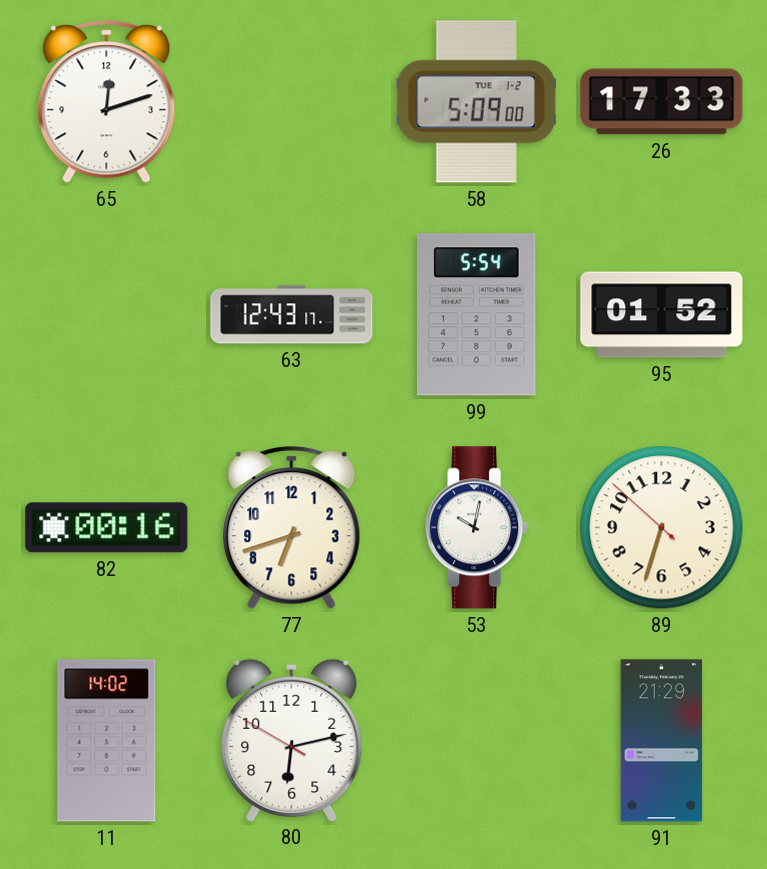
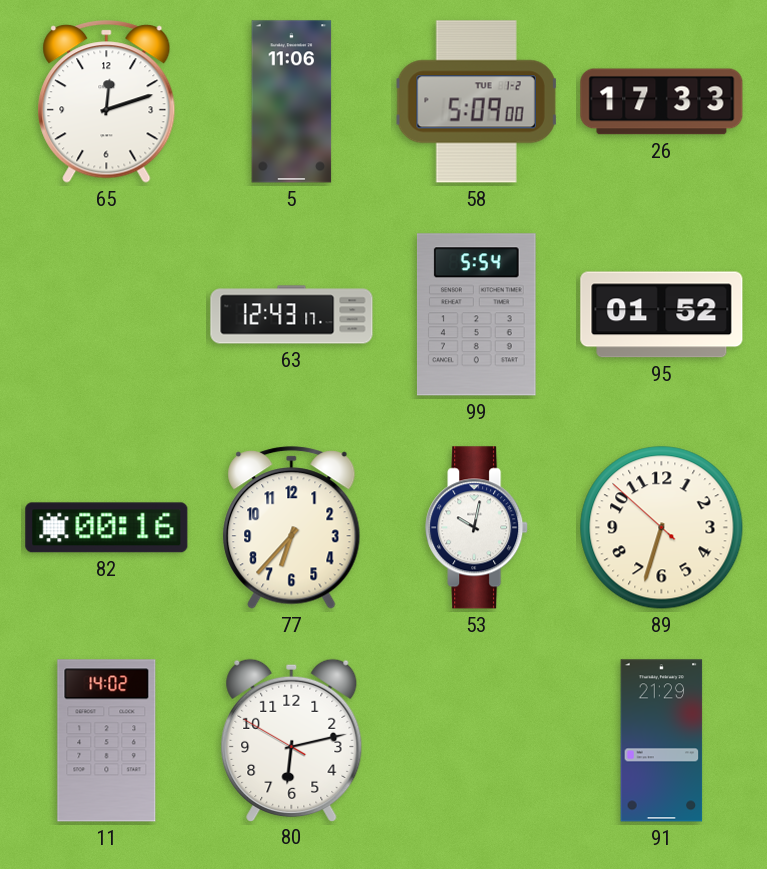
5: none -> 11:06 (292, 102)
77: 6:42 -> 6:37 (292, 528)
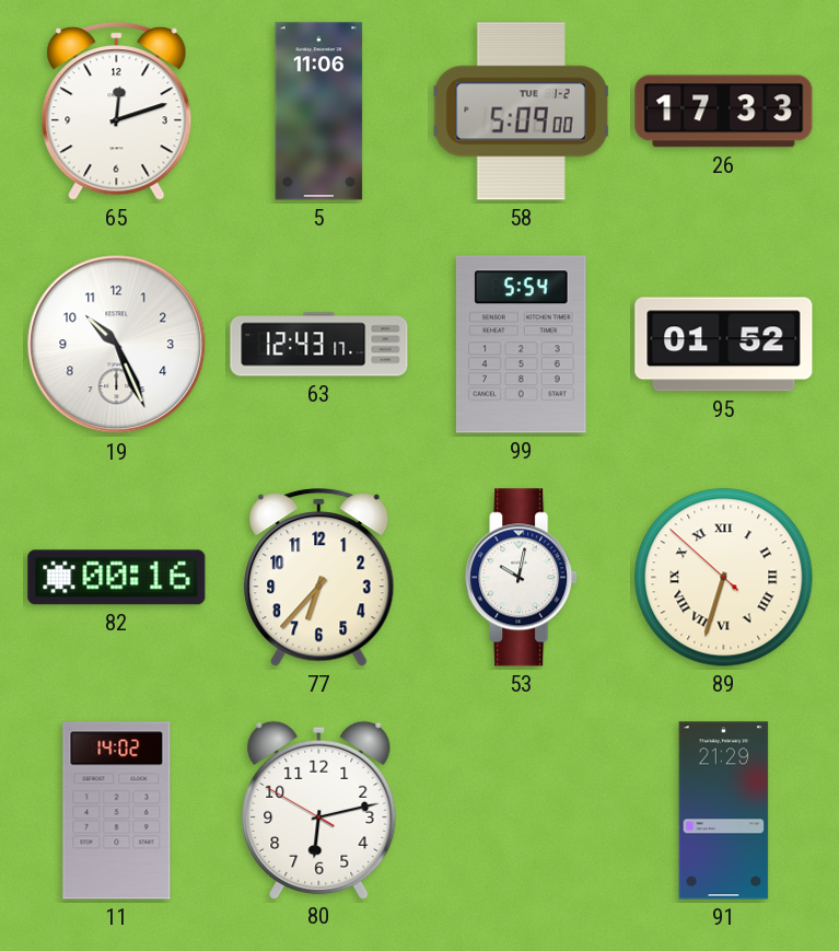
19: none -> 10:26 (117, 345)
89 numerals: Arabic -> Roman (724, 578)
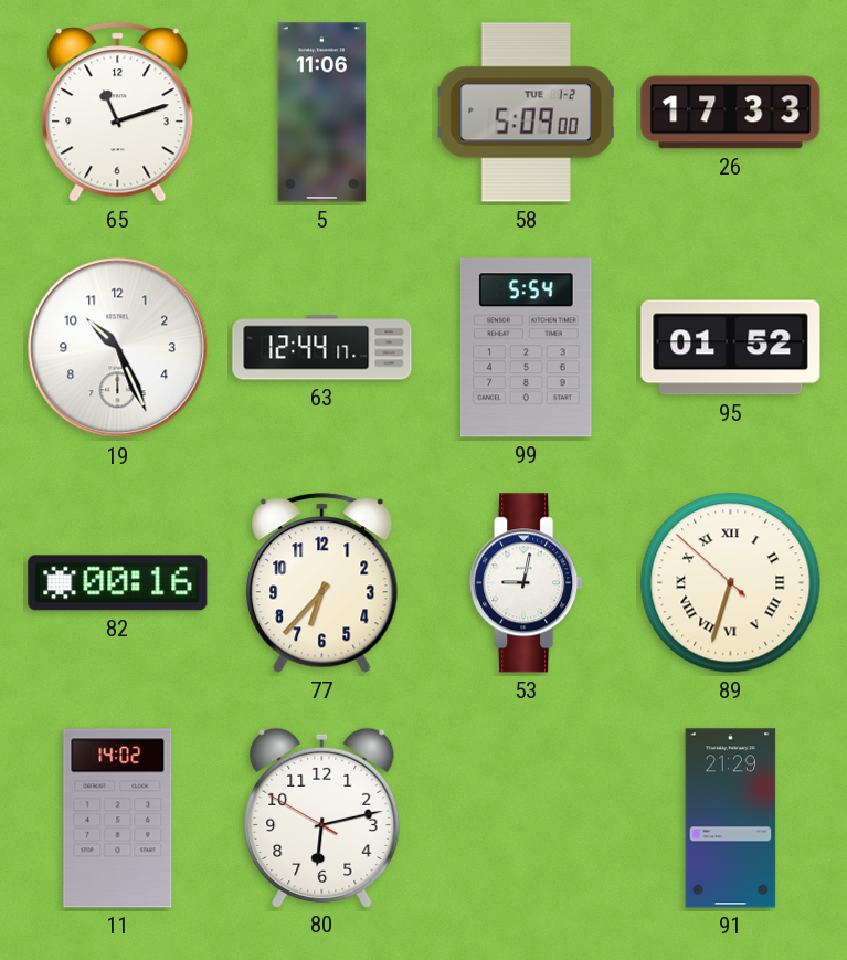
65: 12:12 -> 11:12 (118, 113)
63: 12:43 -> 12:44 (322, 348)
53: 10:02 -> 9:02 (527, 583)
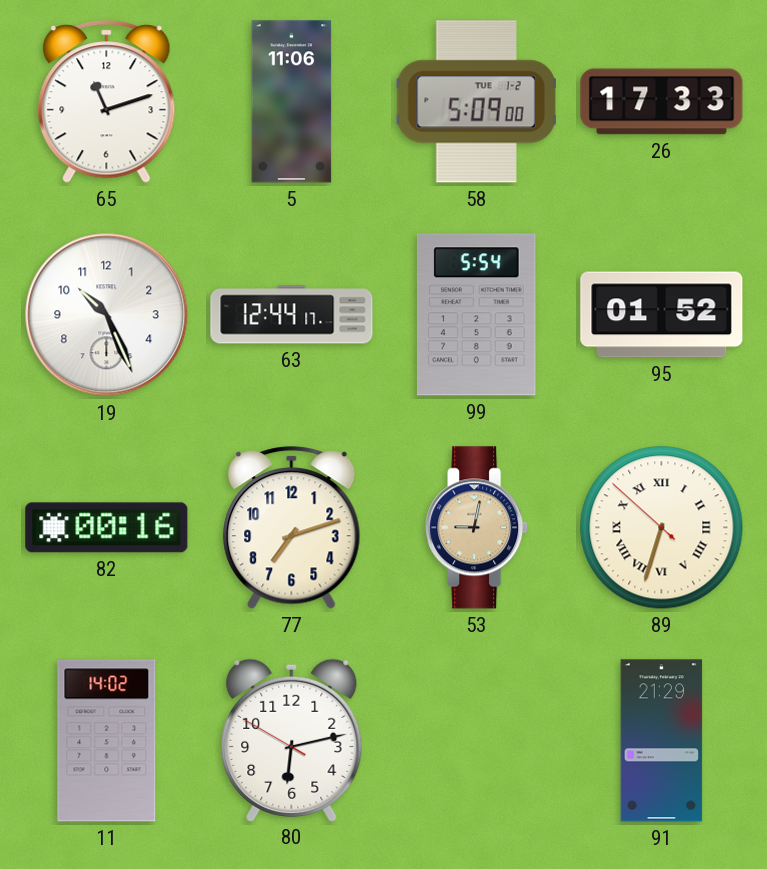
77: 6:37 -> 7:12 (292, 528)
53 dial: white -> champagne (477, 528)
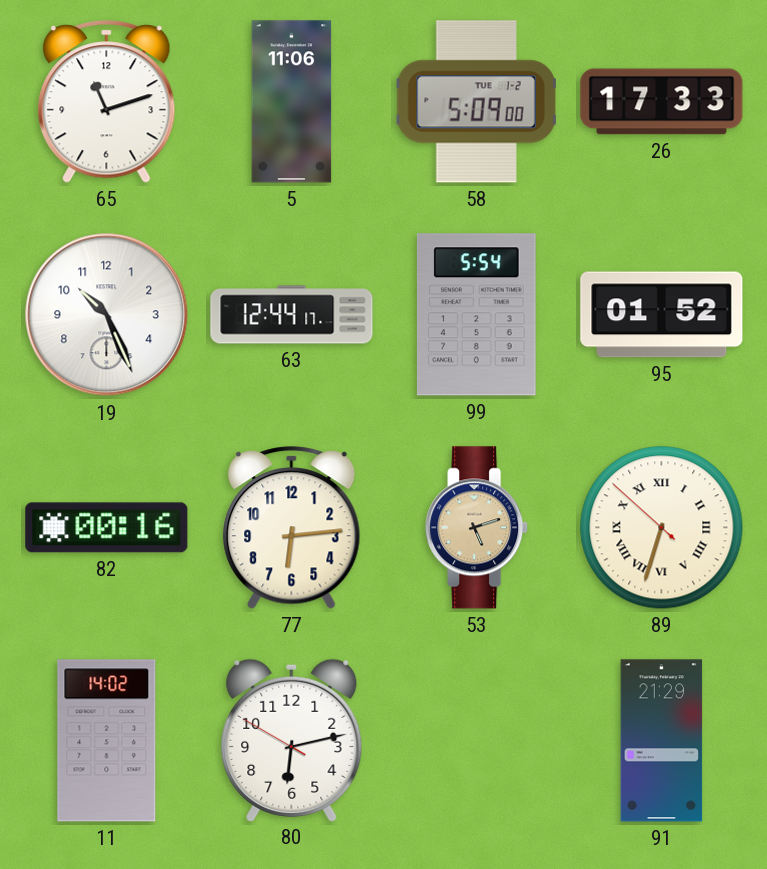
77: 7:12 -> 6:14 (292, 528)
53: 9:02 -> 5:12 (477, 528)
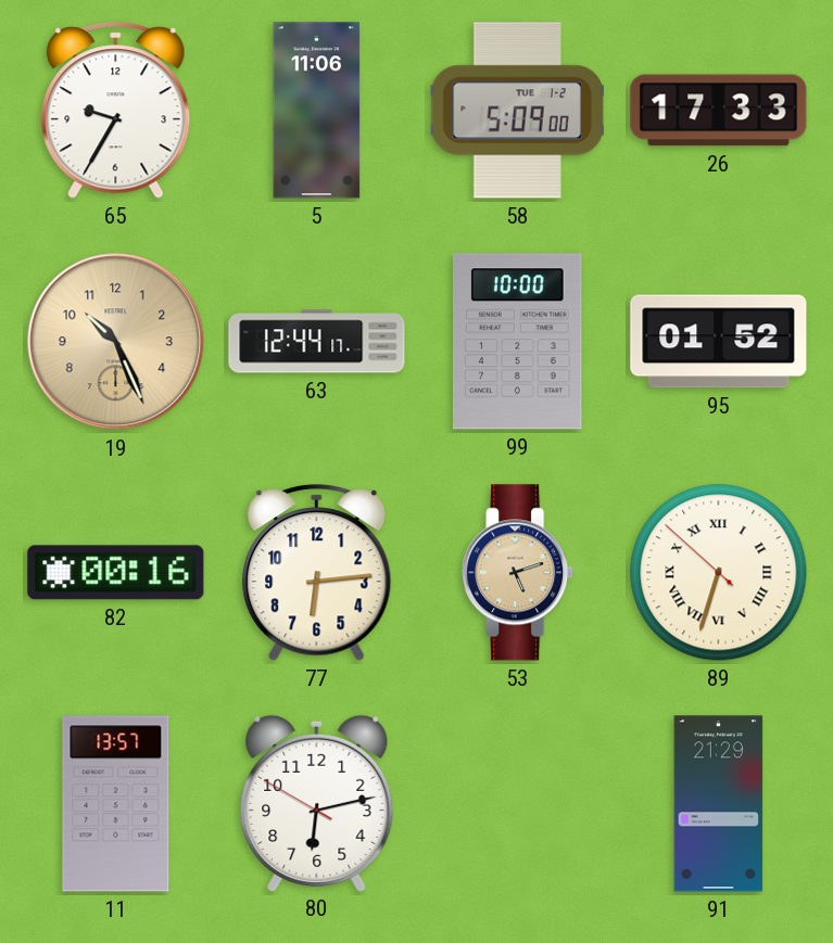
65: 11:12 -> 9:35 (116, 111)
19 dial: white -> champagne (116, 342)
99: 5:54 -> 10:00 (517, 342)
11: 14:02 -> 13:57 (116, 804)
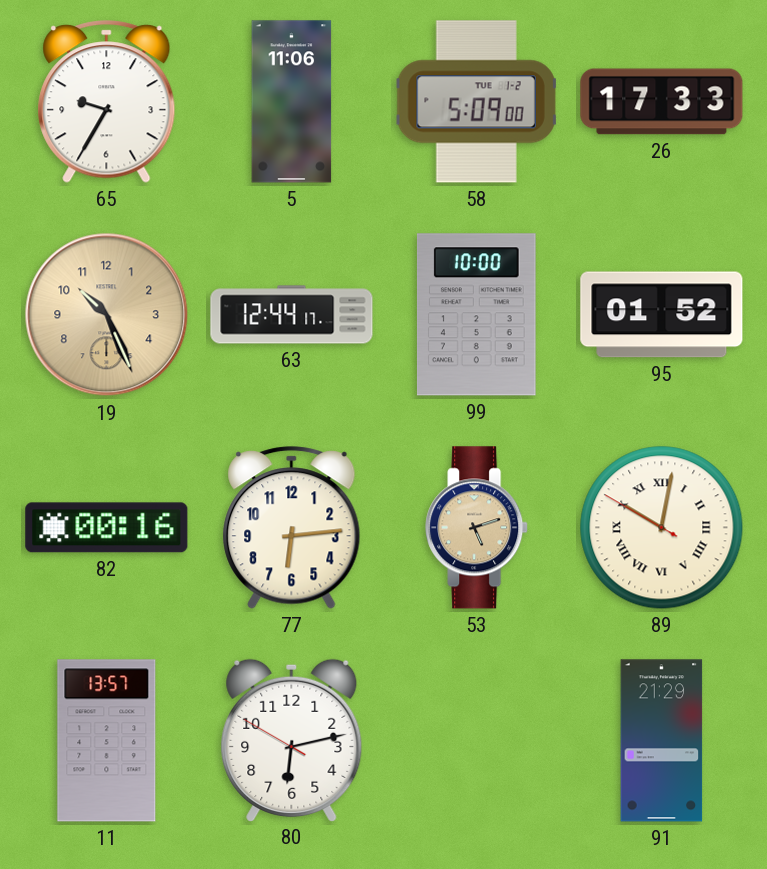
89: 6:32 -> 10:01 (662, 528)
